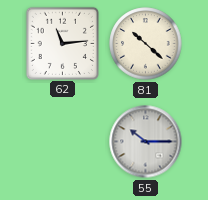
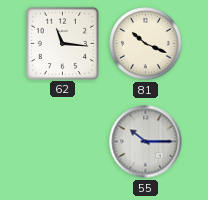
62: 11:14 -> 11:16 (62, 43)
81: 10:22 -> 10:19 (146, 44)
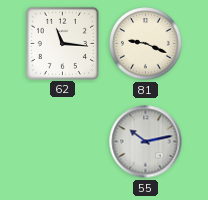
81: 10:19 -> 9:19 (146, 44)
55: 10:15 -> 10:13 (146, 142)
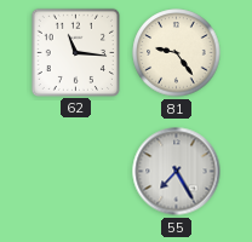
81: 9:19 -> 9:24 (177, 53)
55: 10:13 -> 7:25 (177, 172)
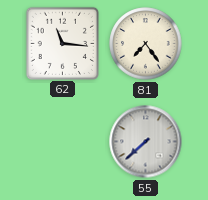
81: 9:24 -> 7:24 (146, 44)
55: 7:25 -> 7:38 (146, 142)
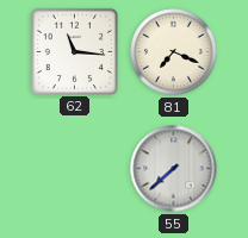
81: 7:24 -> 7:19 (174, 52)
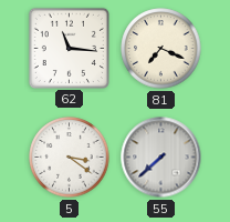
5: none -> 3:21 (70, 158)
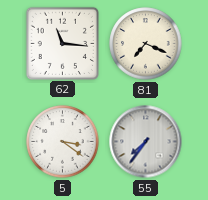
55: 7:38 -> 7:36 (146, 142)
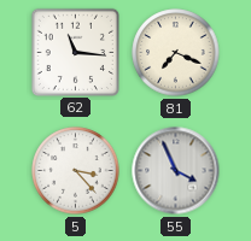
5: 3:21 -> 3:23 (76, 171)
55: 7:36 -> 3:56 (176, 171)
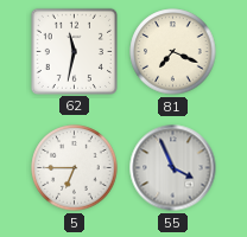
62: 11:16 -> 11:32 (74, 51)
5: 3:23 -> 6:45 (75, 168)
